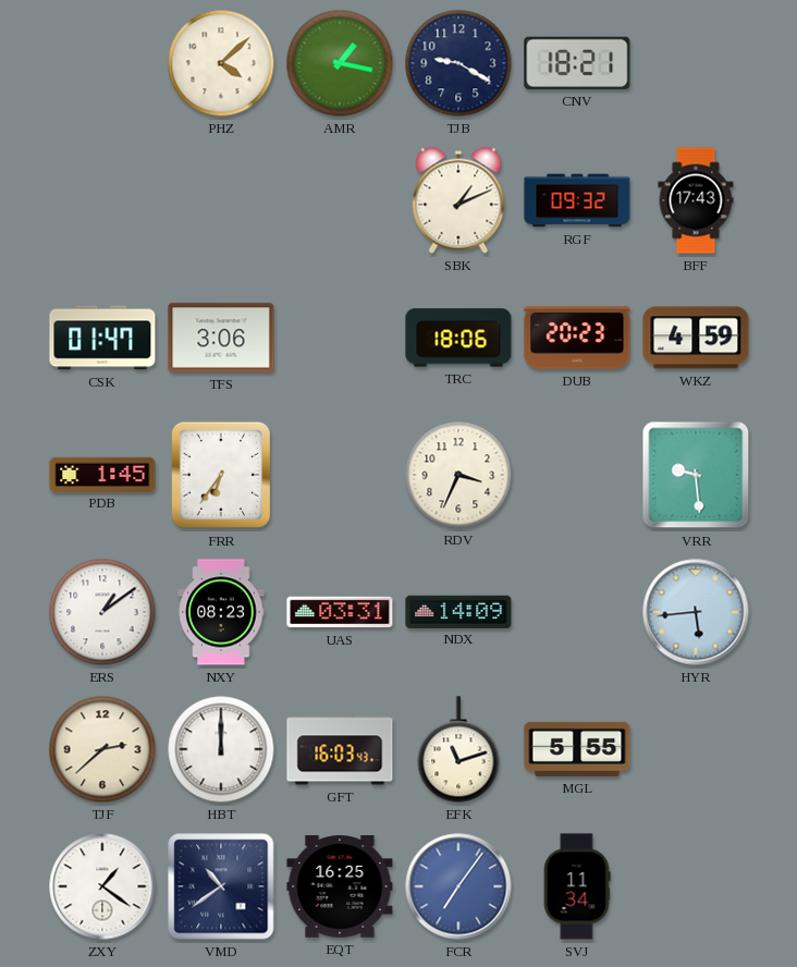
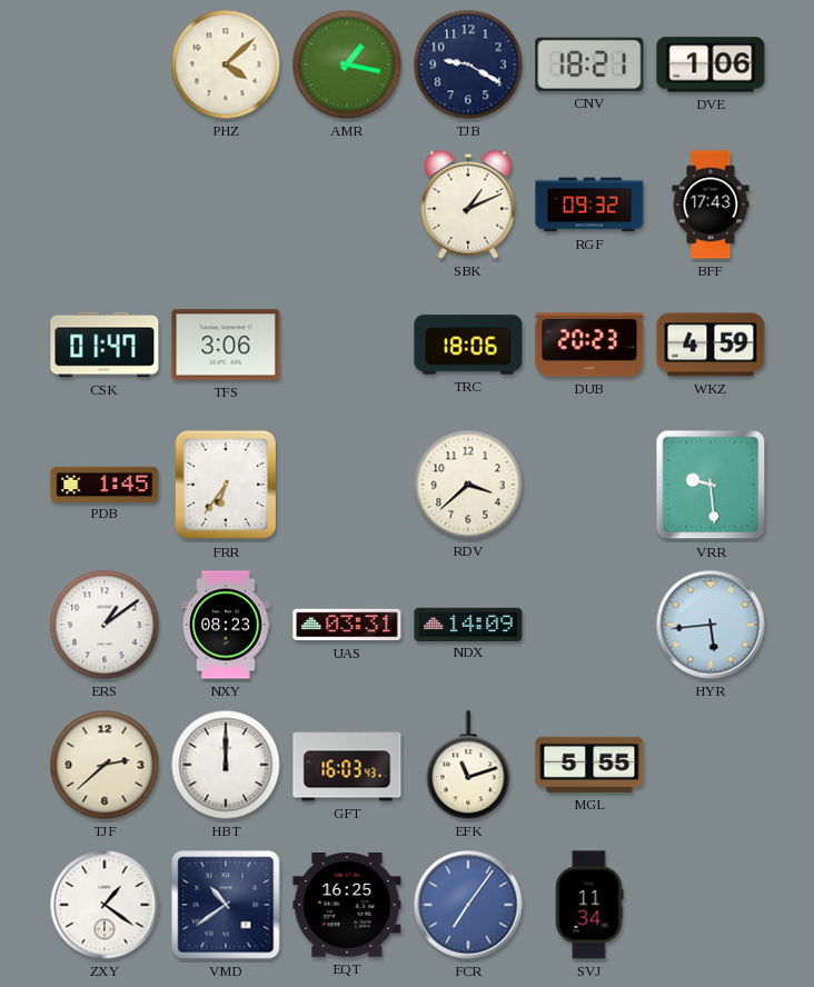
DVE: none -> 1:06 (711, 64)
RDV: 3:34 -> 3:38 (468, 485)
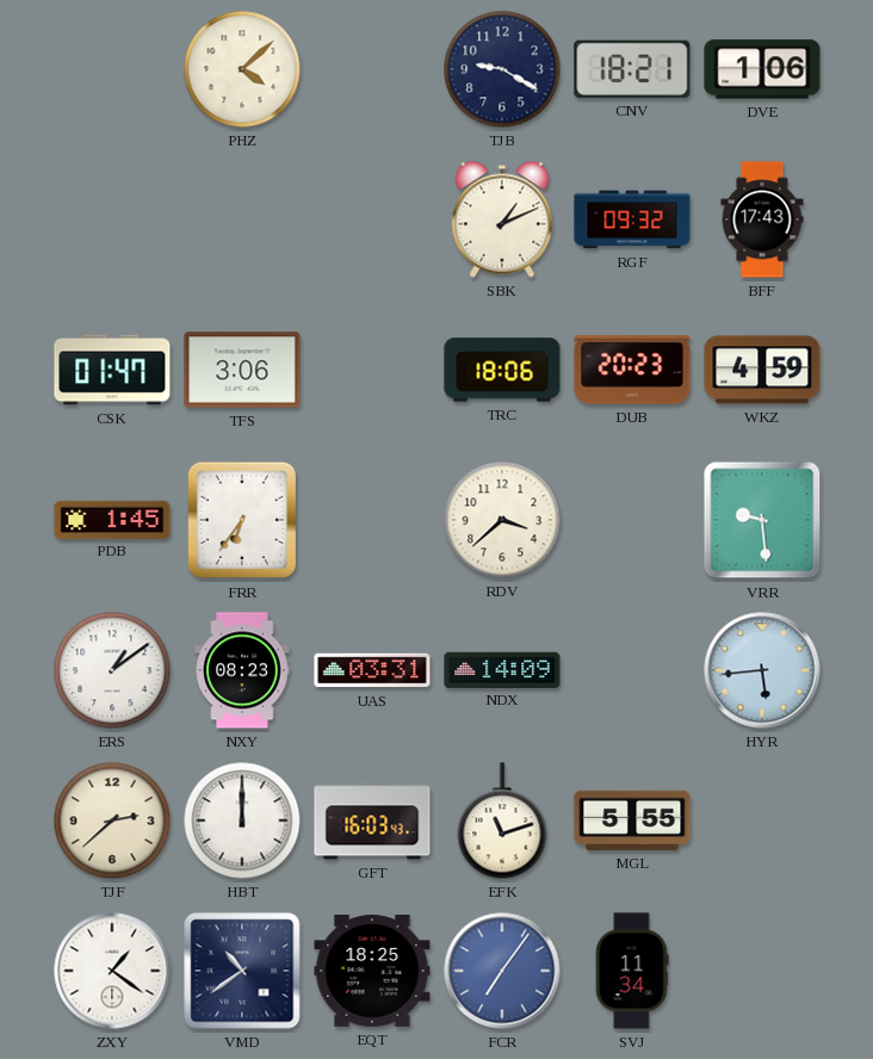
AMR: 1:17 -> none (347, 64)
EQT: 16:25 -> 18:25 (372, 971)
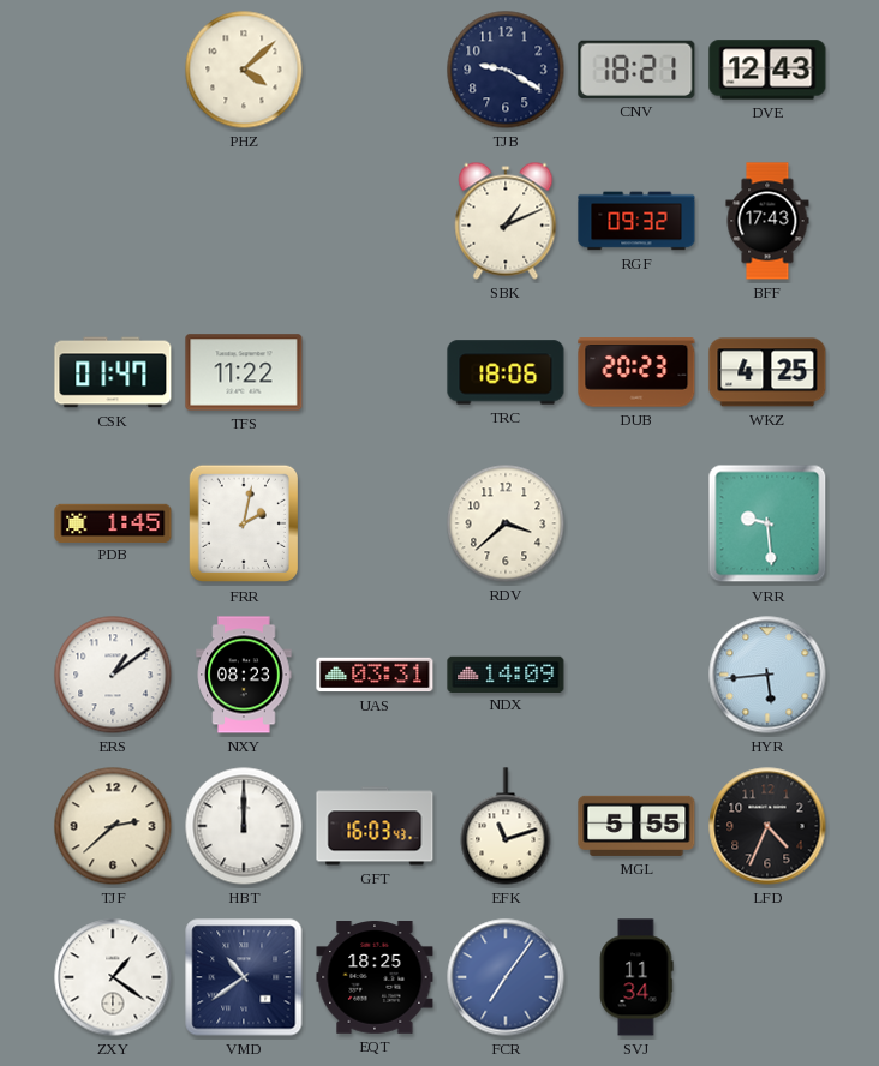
DVE: 1:06 -> 12:43 (767, 70)
TFS: 3:06 -> 11:22 (244, 372)
WKZ: 4:59 -> 4:25 (767, 372)
FRR: 6:36 -> 2:02 (243, 523)
LFD: none -> 4:34 (767, 826)
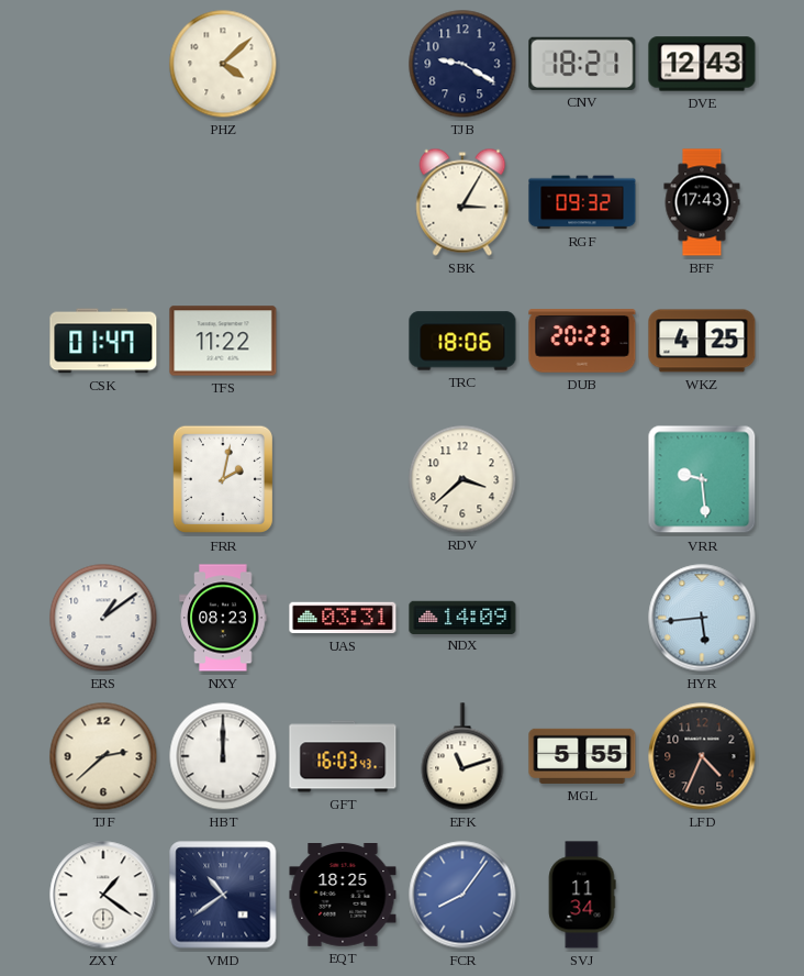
SBK: 1:11 -> 3:05 (462, 202)
PDB: 1:45 -> none (113, 522)
FCR: 7:06 -> 8:06 (462, 895)
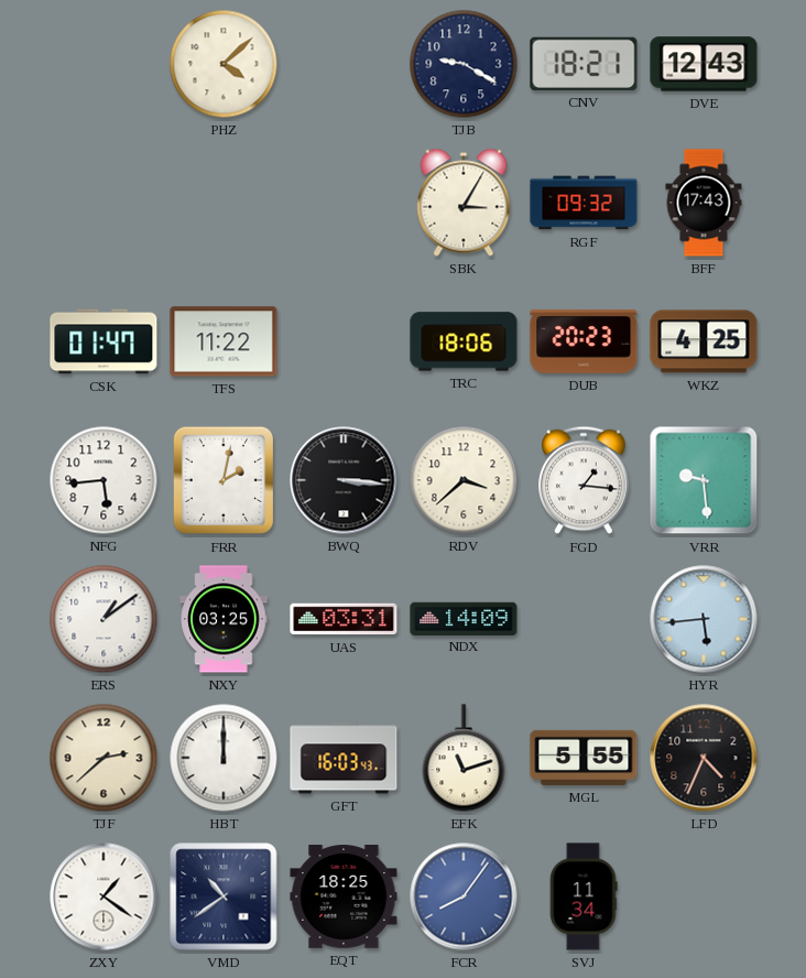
NFG: none -> 5:44 (104, 480)
BWQ: none -> 3:16 (344, 480)
FGD: none -> 1:16 (585, 480)
NXY: 08:23 -> 03:25 (224, 619)
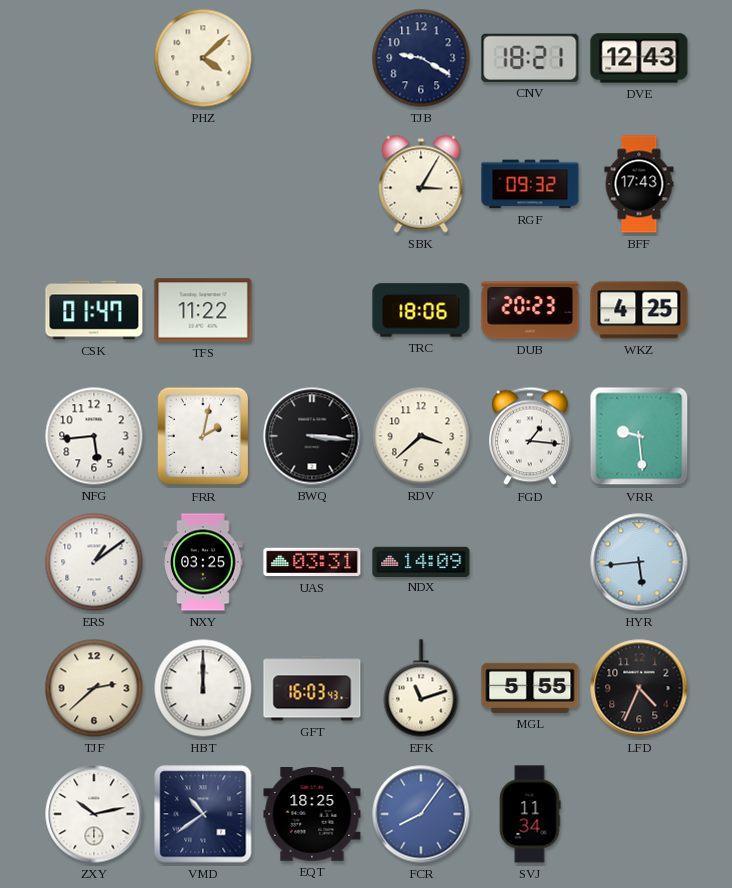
ZXY: 1:21 -> 10:13 (94, 814)
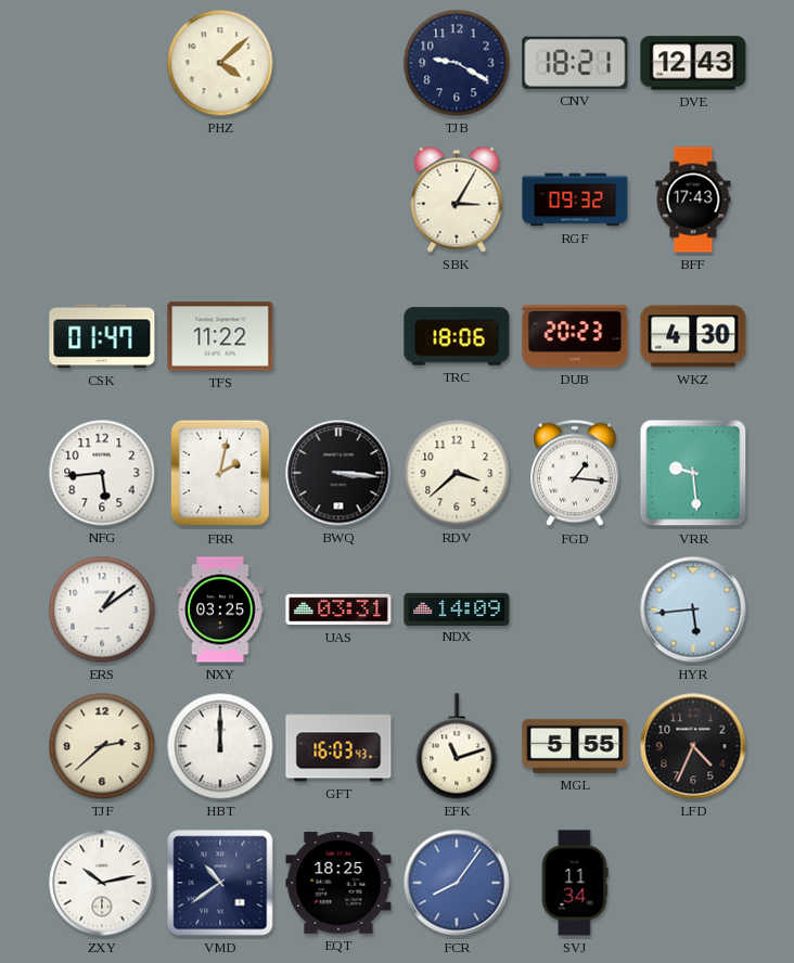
WKZ: 4:25 -> 4:30 (693, 336)
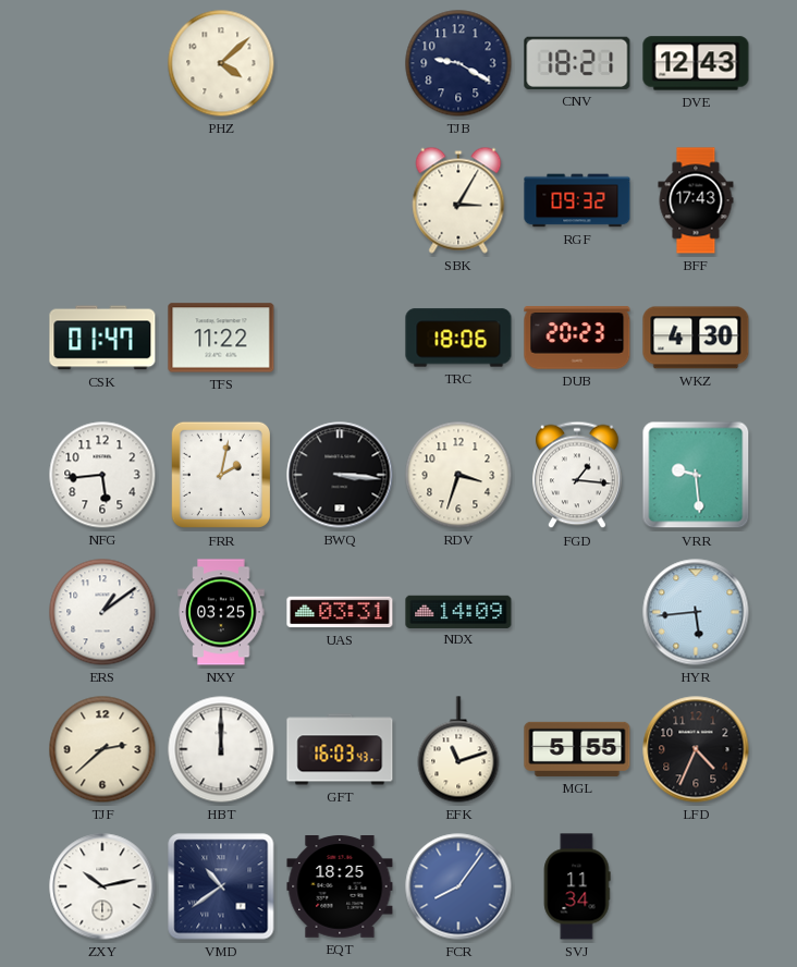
RDV: 3:38 -> 3:33 (458, 475)
